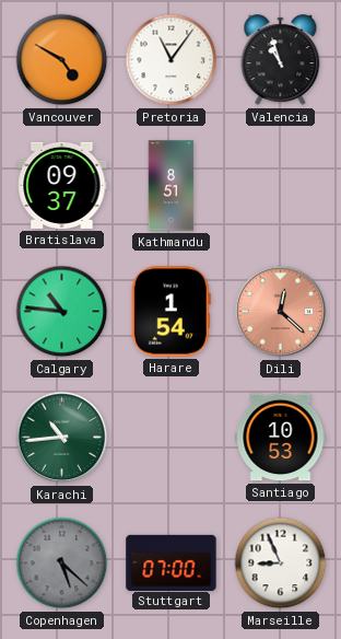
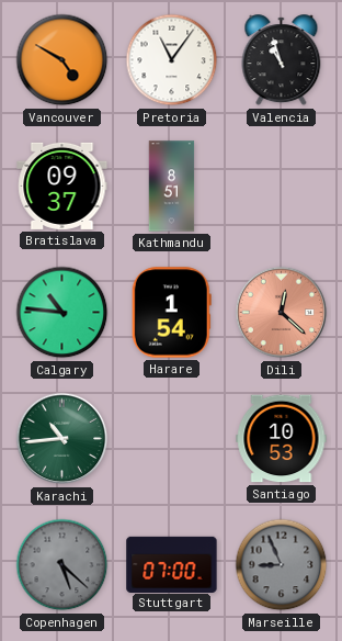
Marseille dial: white -> grey (282, 565)
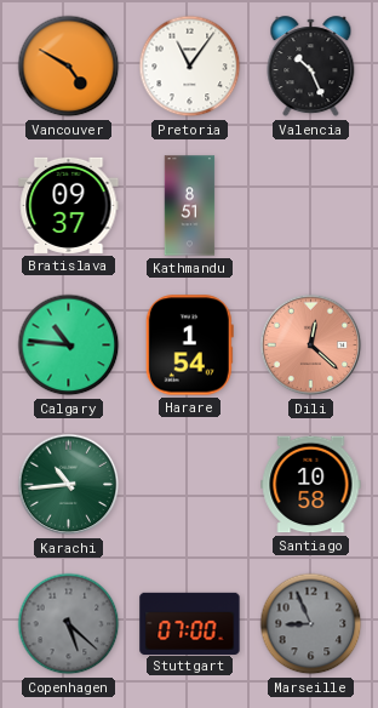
Valencia: 10:57 -> 10:26 (311, 67)
Santiago: 10:53 -> 10:58 (311, 485)
